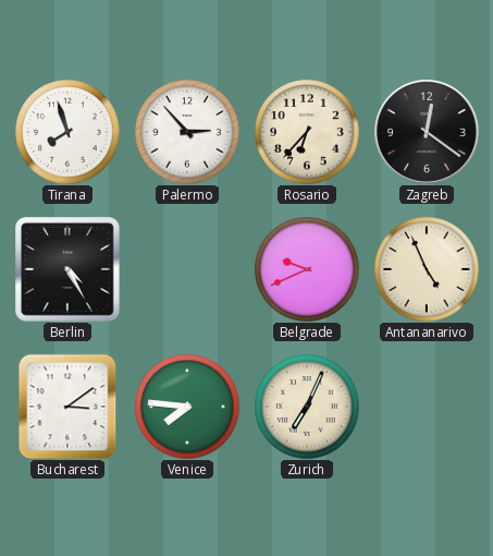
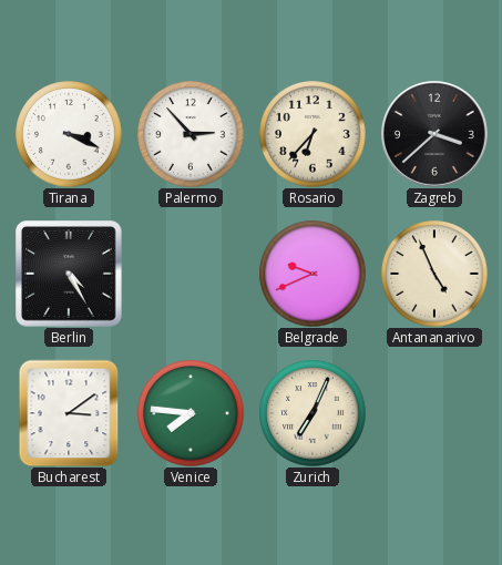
Tirana: 7:57 -> 3:19 (69, 134)
Zagreb: 12:21 -> 3:38 (436, 135)
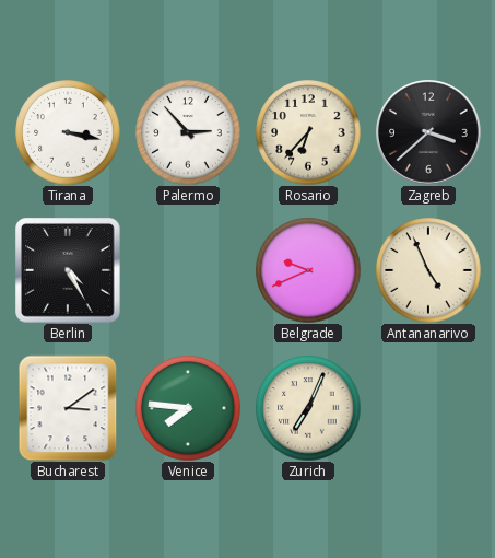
Tirana: 3:19 -> 3:17 (68, 132)
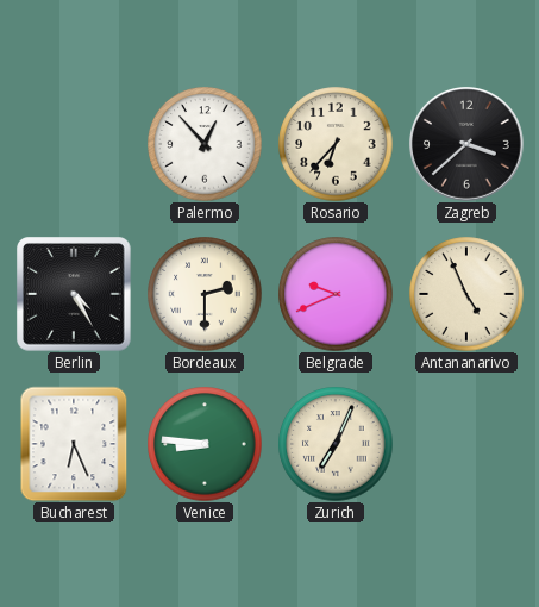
Tirana: 3:17 -> none (68, 132)
Palermo: 2:53 -> 12:53 (205, 144)
Bordeaux: none -> 2:30 (205, 294)
Bucharest: 3:09 -> 6:26 (74, 444)
Venice: 7:46 -> 8:46 (205, 444)
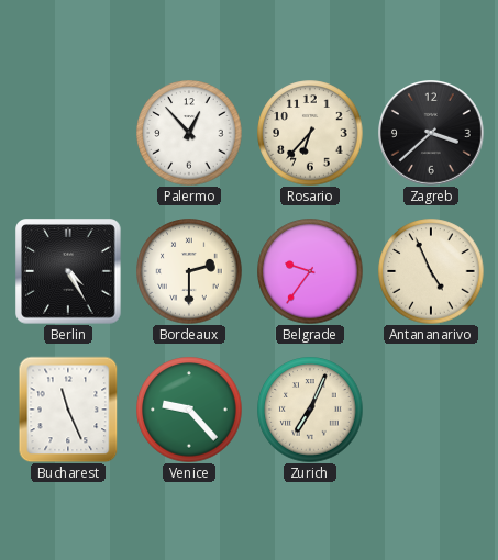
Belgrade: 9:41 -> 9:36 (310, 271)
Bucharest: 6:26 -> 11:26 (68, 410)
Venice: 8:46 -> 9:23 (189, 410)
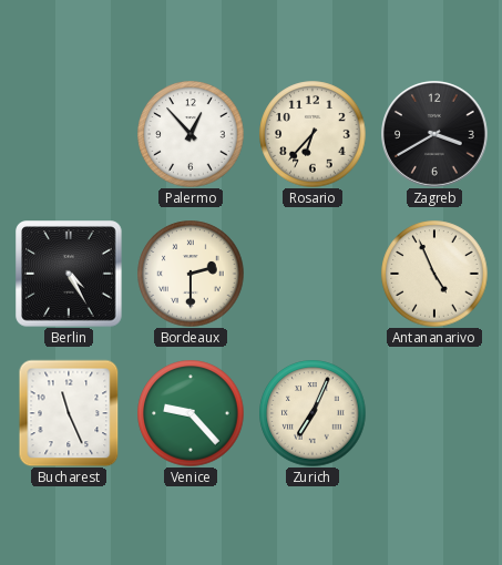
Zagreb: 3:38 -> 3:40 (436, 135)
Belgrade: 9:36 -> none (310, 271)
